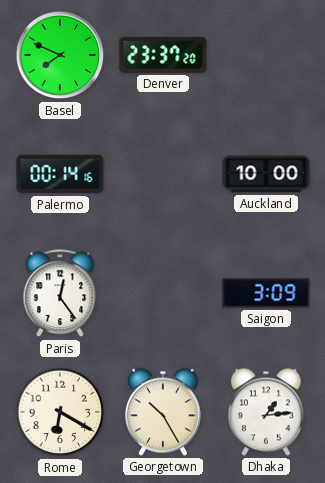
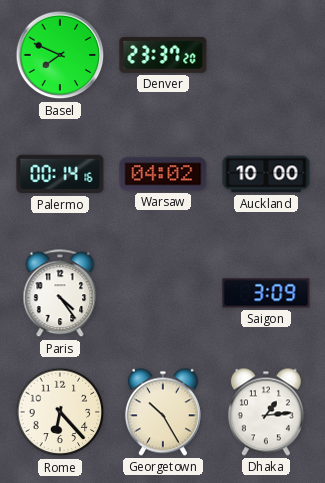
Warsaw: none -> 04:02 (163, 174)
Paris: 12:24 -> 4:24 (60, 294)
Rome: 6:20 -> 6:23 (60, 412)
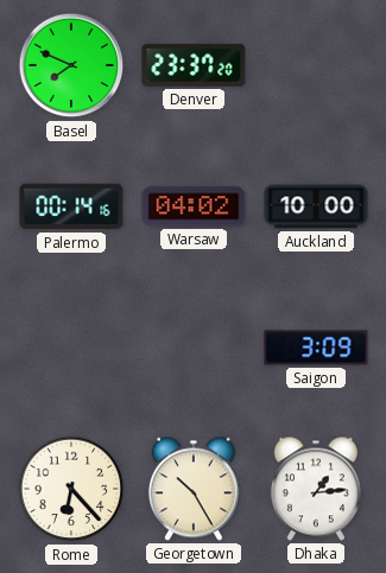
Paris: 4:24 -> none (60, 294)
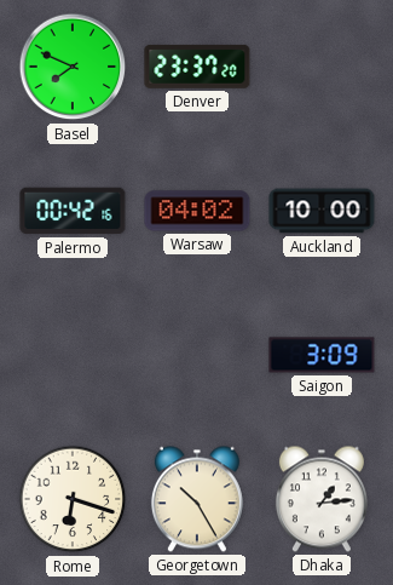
Palermo: 00:14 -> 00:42 (73, 211)
Rome: 6:23 -> 6:18 (73, 499)
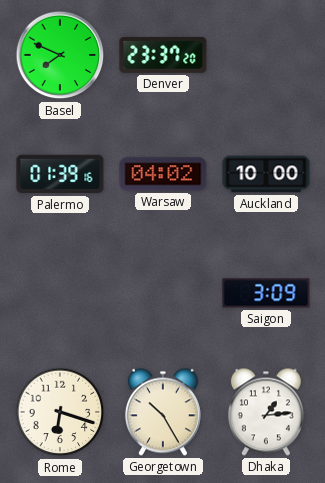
Palermo: 00:42 -> 01:39 (60, 174)
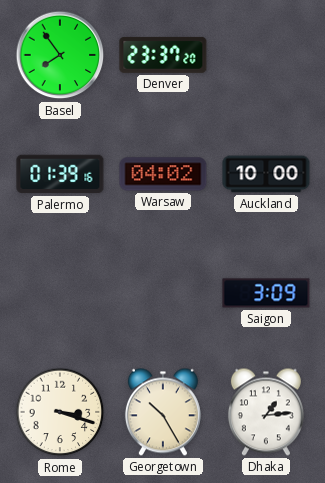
Basel: 7:49 -> 7:54 (60, 55)
Rome: 6:18 -> 3:18 (60, 412)
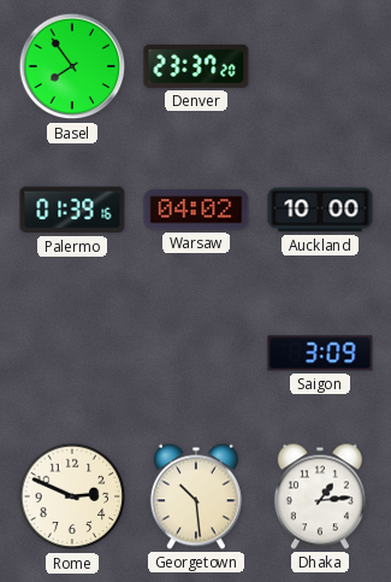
Rome: 3:18 -> 2:49 (72, 496)
Georgetown: 10:25 -> 10:29 (196, 496)
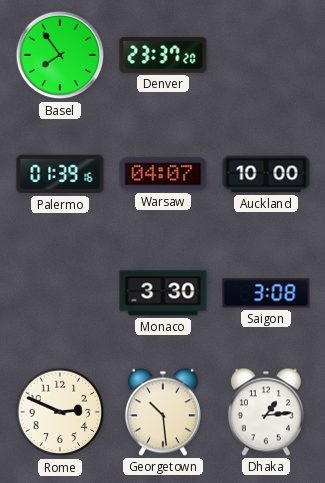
Warsaw: 04:02 -> 04:07 (163, 174)
Monaco: none -> 3:30 (163, 293)
Saigon: 3:09 -> 3:08 (266, 293)
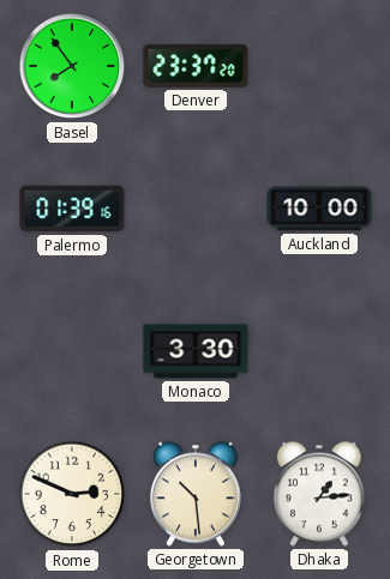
Warsaw: 04:07 -> none (163, 174)
Saigon: 3:08 -> none (266, 293)
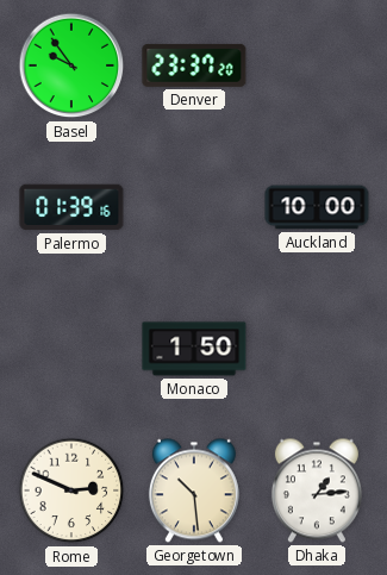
Basel: 7:54 -> 9:54 (71, 65)
Monaco: 3:30 -> 1:50 (194, 349)
